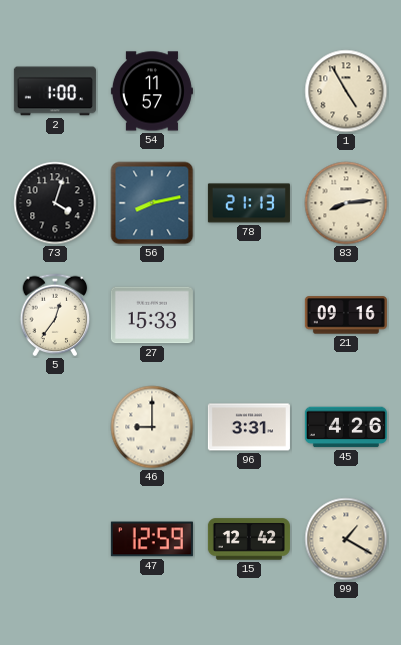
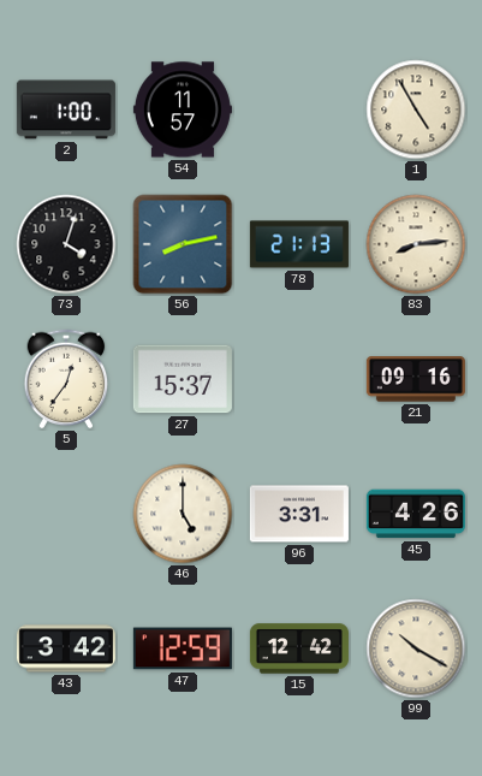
27: 15:33 -> 15:37 (183, 379)
46: 9:00 -> 5:00 (183, 514)
43: none -> 3:42 (66, 648)
99: 1:20 -> 10:20 (416, 648)
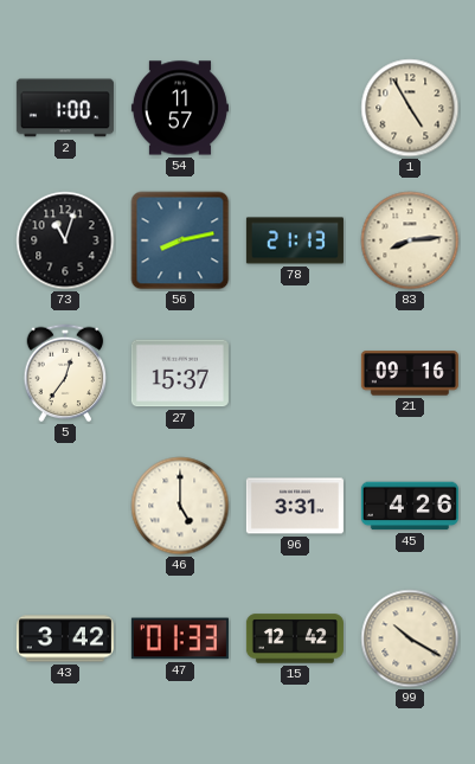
73: 4:03 -> 11:03 (65, 240)
47: 12:59 -> 01:33 (180, 638)
